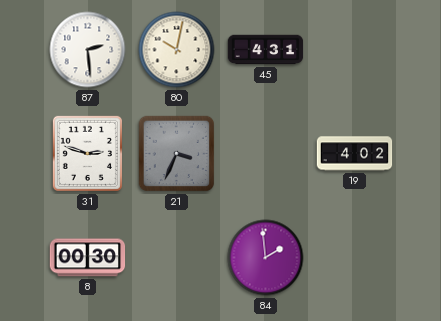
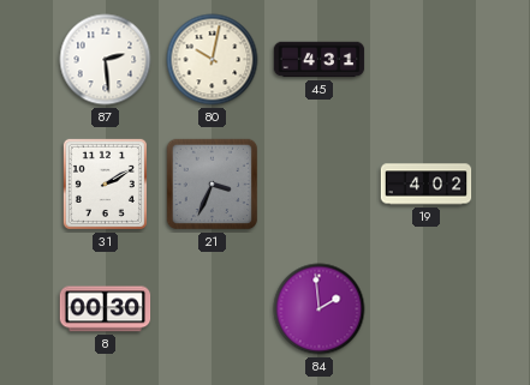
31: 2:48 -> 2:10 (105, 184)
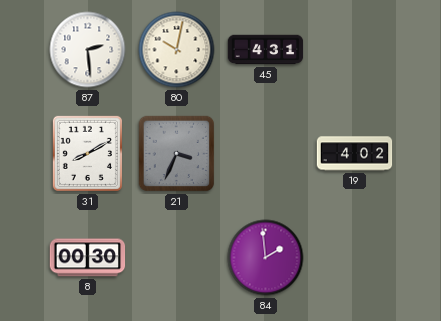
31: 2:10 -> 8:10 (87, 153)
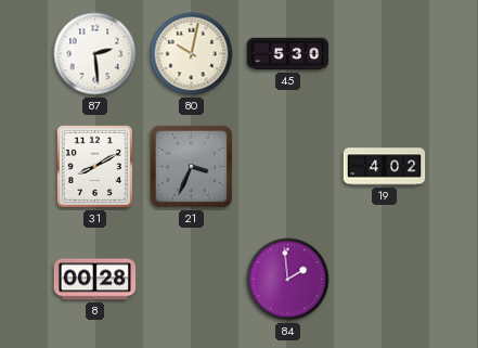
45: 4:31 -> 5:30 (288, 54)
8: 00:30 -> 00:28 (95, 280)
